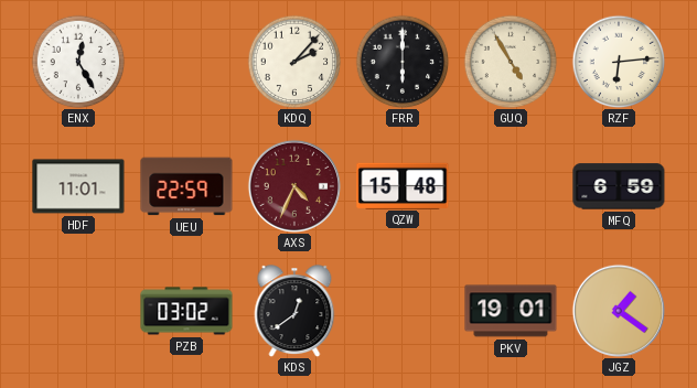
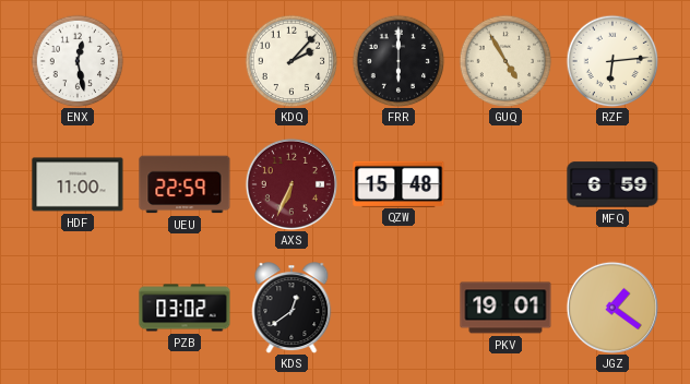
ENX: 12:25 -> 12:28 (78, 61)
HDF: 11:01 -> 11:00 (78, 184)
AXS: 4:34 -> 6:34 (290, 183)
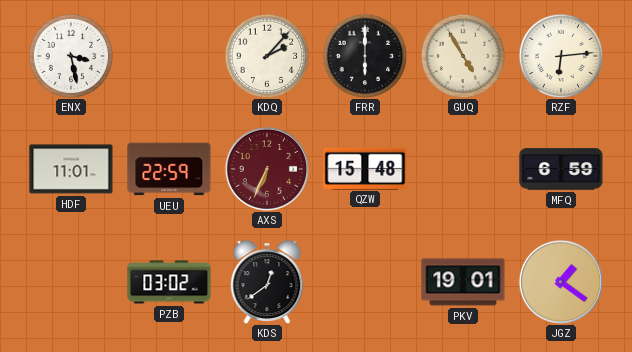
ENX: 12:28 -> 3:28 (71, 56)
HDF: 11:00 -> 11:01 (71, 169)
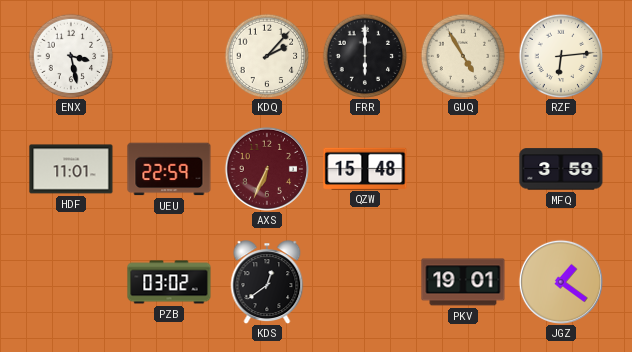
MFQ: 6:59 -> 3:59 (561, 169)
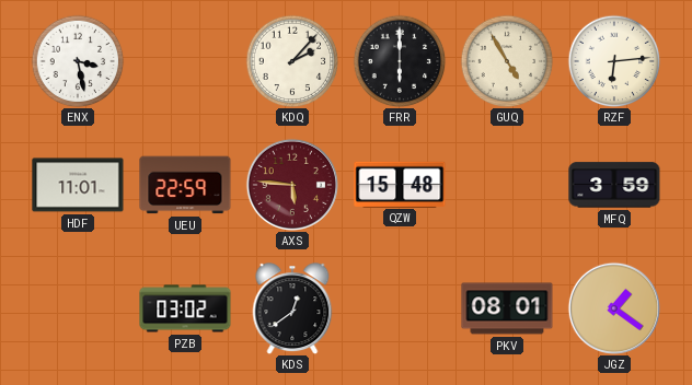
AXS: 6:34 -> 5:46 (291, 184)
PKV: 19:01 -> 08:01 (507, 308)
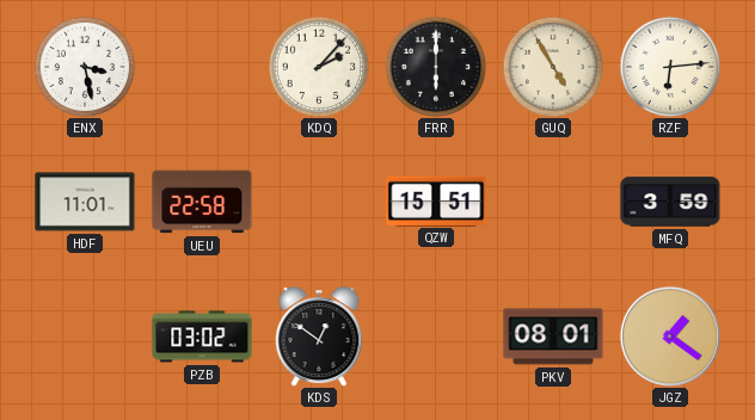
UEU: 22:59 -> 22:58 (202, 202)
AXS: 5:46 -> none (291, 184)
QZW: 15:48 -> 15:51 (436, 200)
KDS: 12:39 -> 12:51 (319, 336)
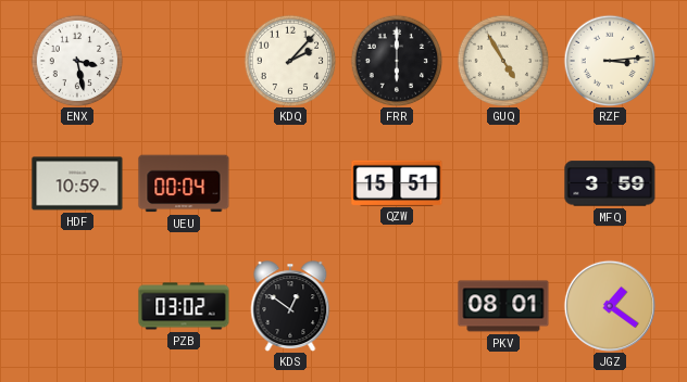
RZF: 6:14 -> 3:14 (610, 61)
HDF: 11:01 -> 10:59 (77, 183)
UEU: 22:58 -> 00:04 (184, 183)
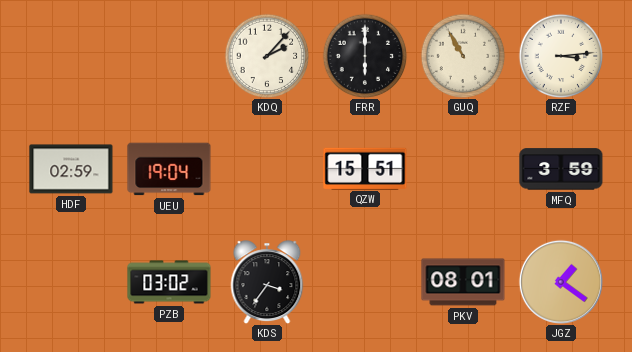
ENX: 3:28 -> none (77, 61)
GUQ: 4:55 -> 10:55 (463, 56)
HDF: 10:59 -> 02:59 (71, 169)
UEU: 00:04 -> 19:04 (169, 169)
KDS: 12:51 -> 3:36 (267, 282)
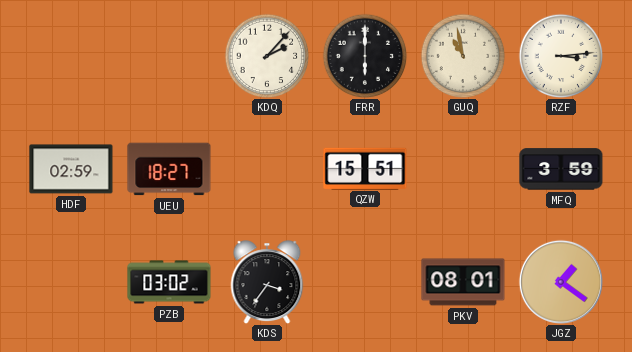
GUQ: 10:55 -> 10:58 (463, 56)
UEU: 19:04 -> 18:27 (169, 169)
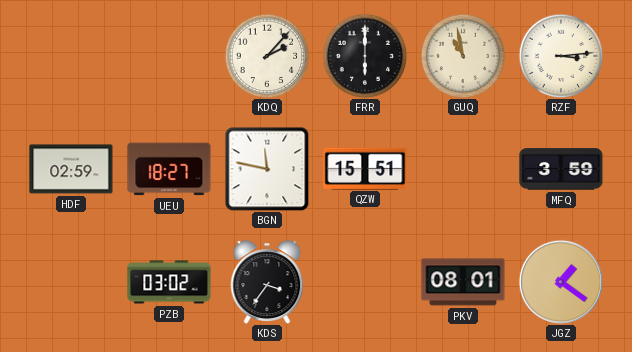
BGN: none -> 11:47 (267, 169)
